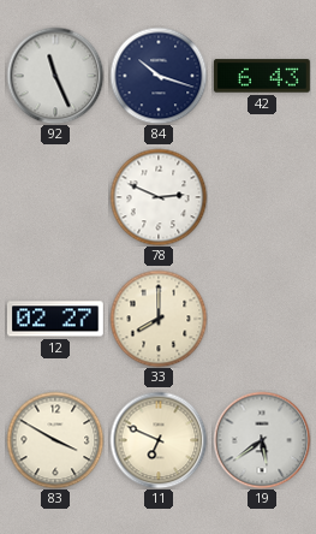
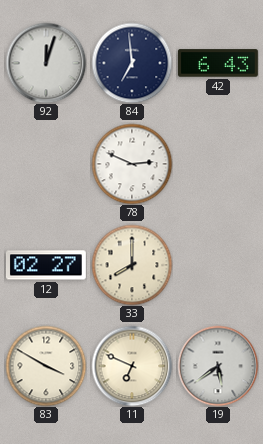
92: 11:26 -> 12:03 (46, 63)
84: 10:18 -> 6:59 (132, 63)
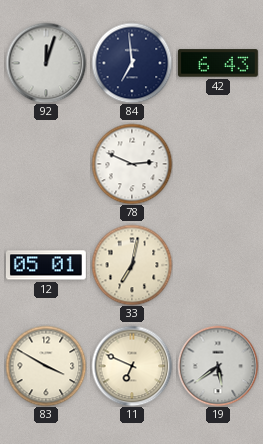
12: 02:27 -> 05:01 (46, 265)
33: 8:00 -> 7:02 (132, 265)
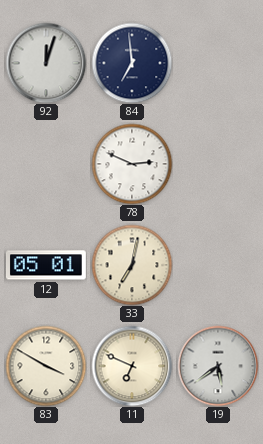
42: 6:43 -> none (218, 63)
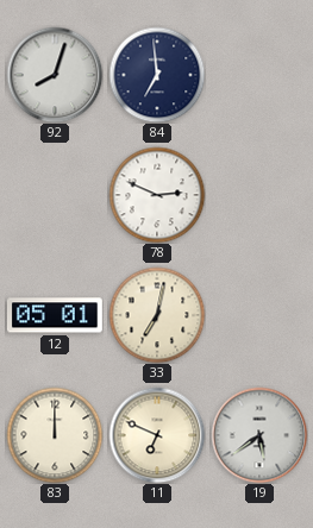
92: 12:03 -> 8:03 (55, 75)
83: 3:50 -> 12:00 (55, 435)
